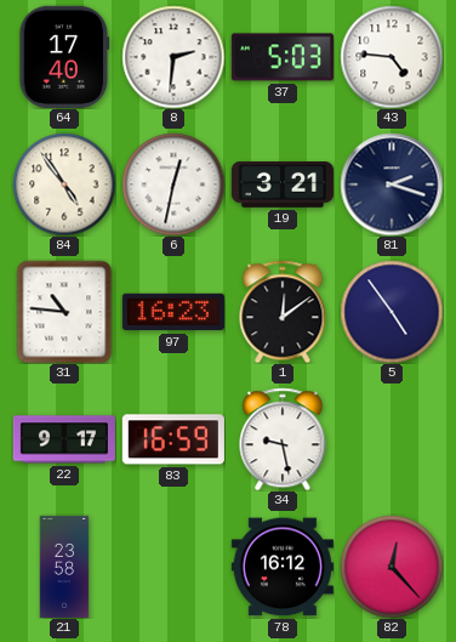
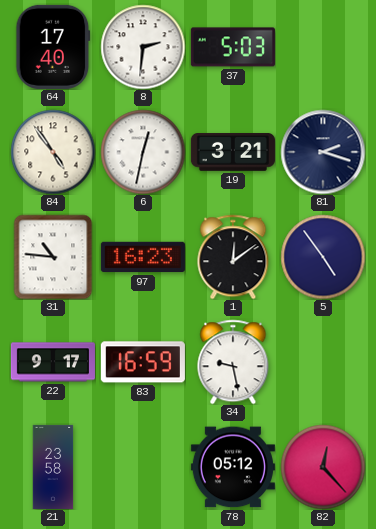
43: 4:46 -> none (392, 57)
78: 16:12 -> 05:12 (233, 467)
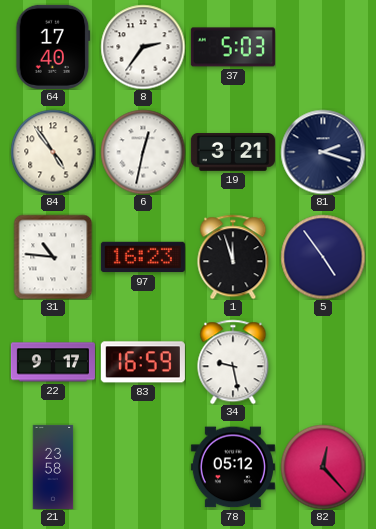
8: 2:31 -> 2:36 (143, 47)
1: 12:09 -> 11:57 (233, 257)
